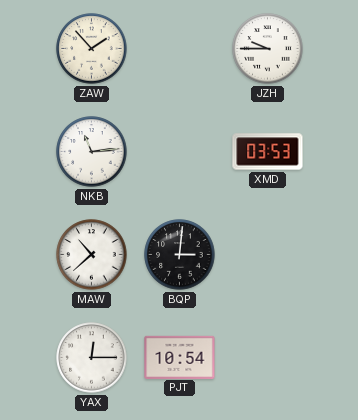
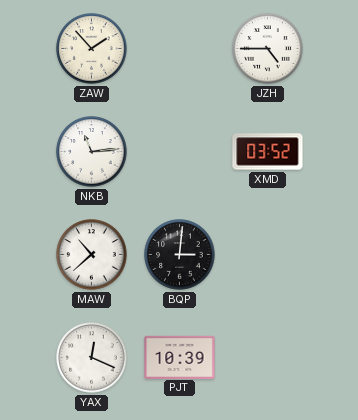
JZH: 9:45 -> 4:45 (268, 49)
XMD: 03:53 -> 03:52 (268, 152)
YAX: 12:15 -> 12:19 (92, 358)
PJT: 10:54 -> 10:39 (180, 357)
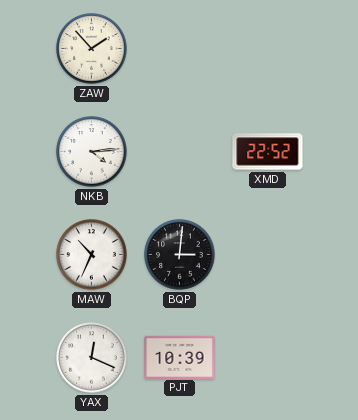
JZH: 4:45 -> none (268, 49)
NKB: 11:14 -> 4:14 (92, 152)
XMD: 03:52 -> 22:52 (268, 152)
MAW: 10:38 -> 10:34 (92, 255)
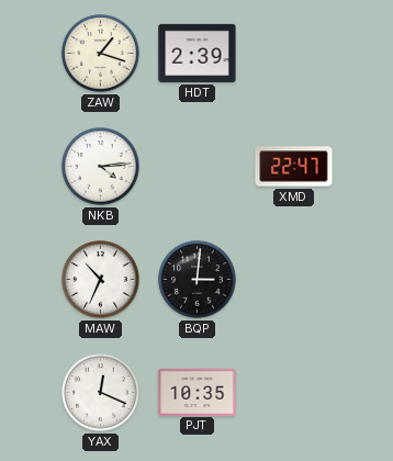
ZAW: 1:53 -> 1:18 (101, 54)
HDT: none -> 2:39 (198, 53)
XMD: 22:52 -> 22:47 (294, 167)
PJT: 10:39 -> 10:35 (198, 392)
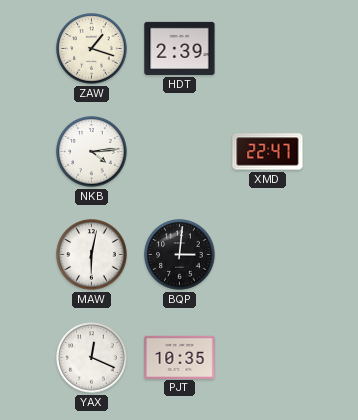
MAW: 10:34 -> 6:02 (92, 255)
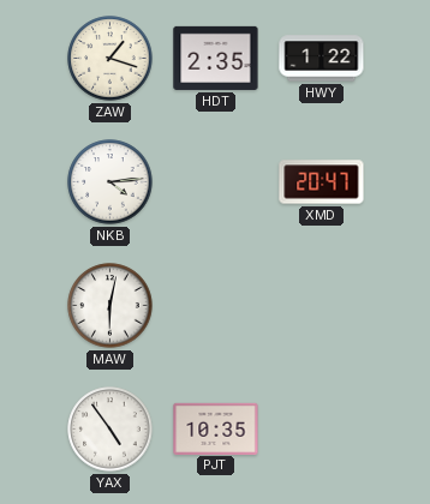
HDT: 2:39 -> 2:35 (216, 58)
HWY: none -> 1:22 (322, 59)
XMD: 22:47 -> 20:47 (322, 182)
BQP: 3:01 -> none (180, 255)
YAX: 12:19 -> 4:54 (111, 430)
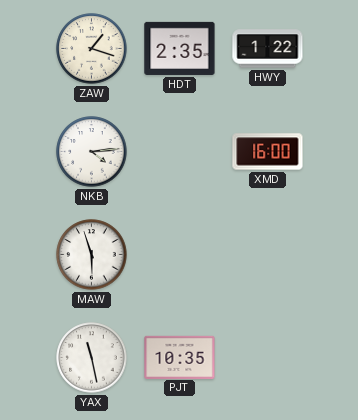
XMD: 20:47 -> 16:00 (268, 152)
MAW: 6:02 -> 5:57 (92, 255)
YAX: 4:54 -> 11:28 (92, 358)
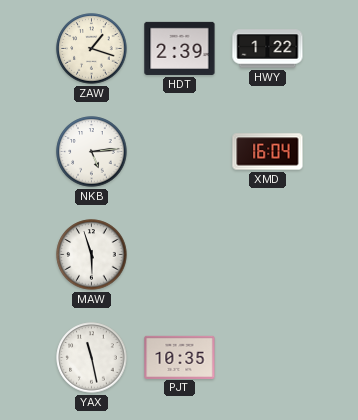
HDT: 2:35 -> 2:39 (180, 48)
NKB: 4:14 -> 5:14 (92, 152)
XMD: 16:00 -> 16:04 (268, 152)
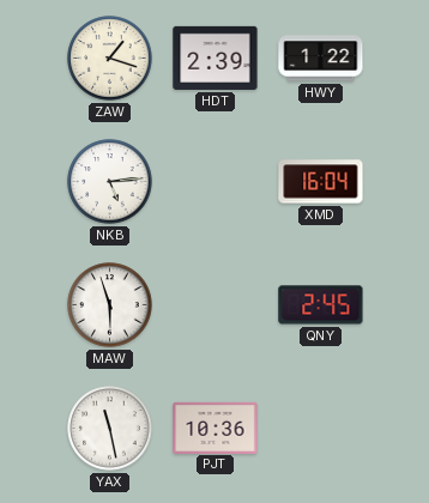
QNY: none -> 2:45 (321, 305)
PJT: 10:35 -> 10:36 (216, 428)
